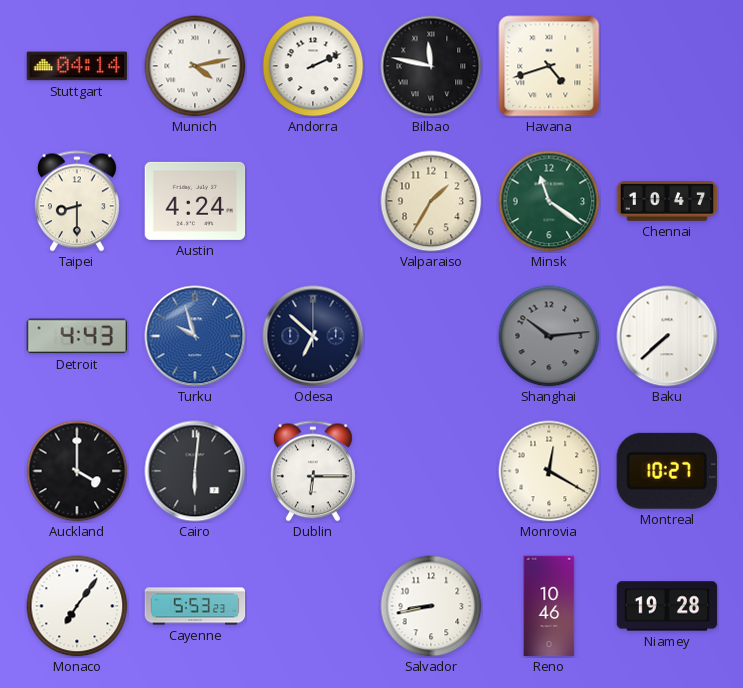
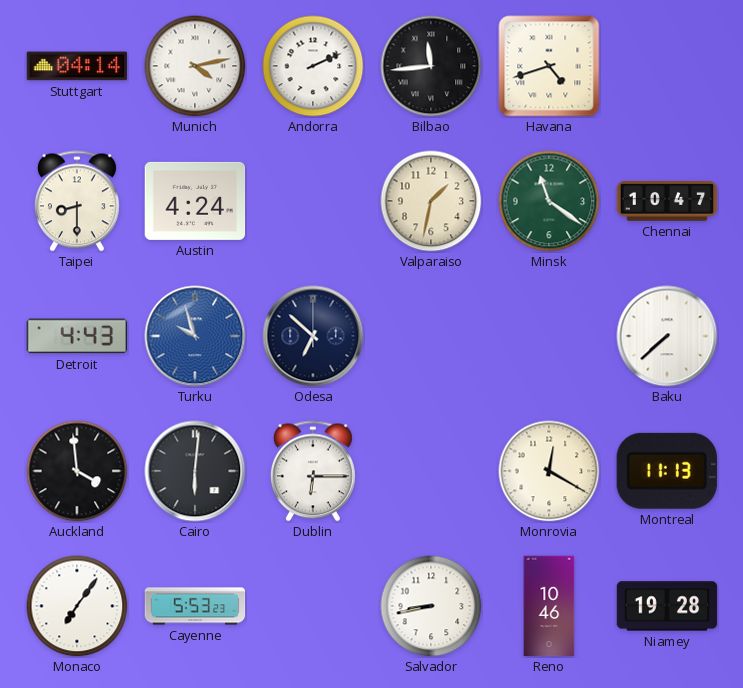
Bilbao: 11:47 -> 11:44 (431, 66)
Valparaiso: 1:35 -> 1:32 (431, 201)
Shanghai: 10:14 -> none (549, 336)
Auckland: 4:00 -> 3:59 (77, 471)
Montreal: 10:27 -> 11:13 (667, 471)
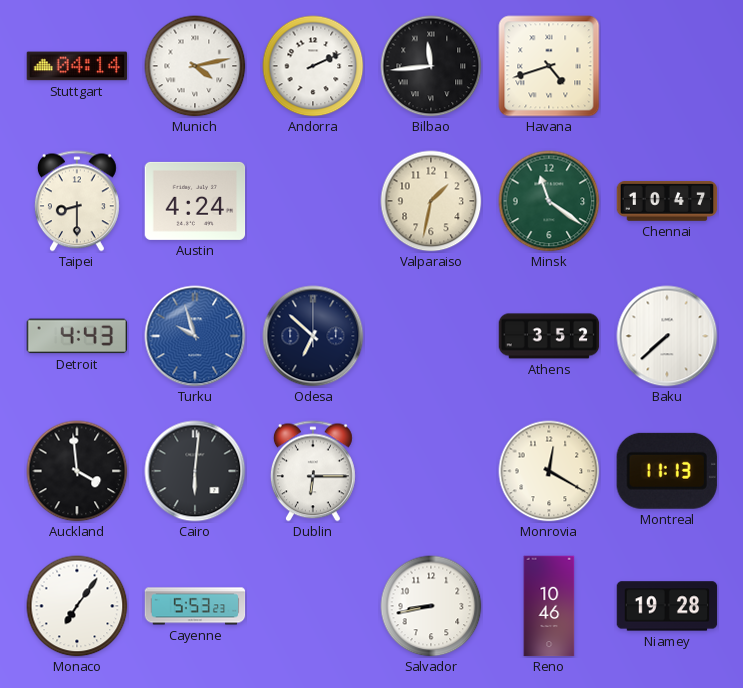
Athens: none -> 3:52 (549, 336)
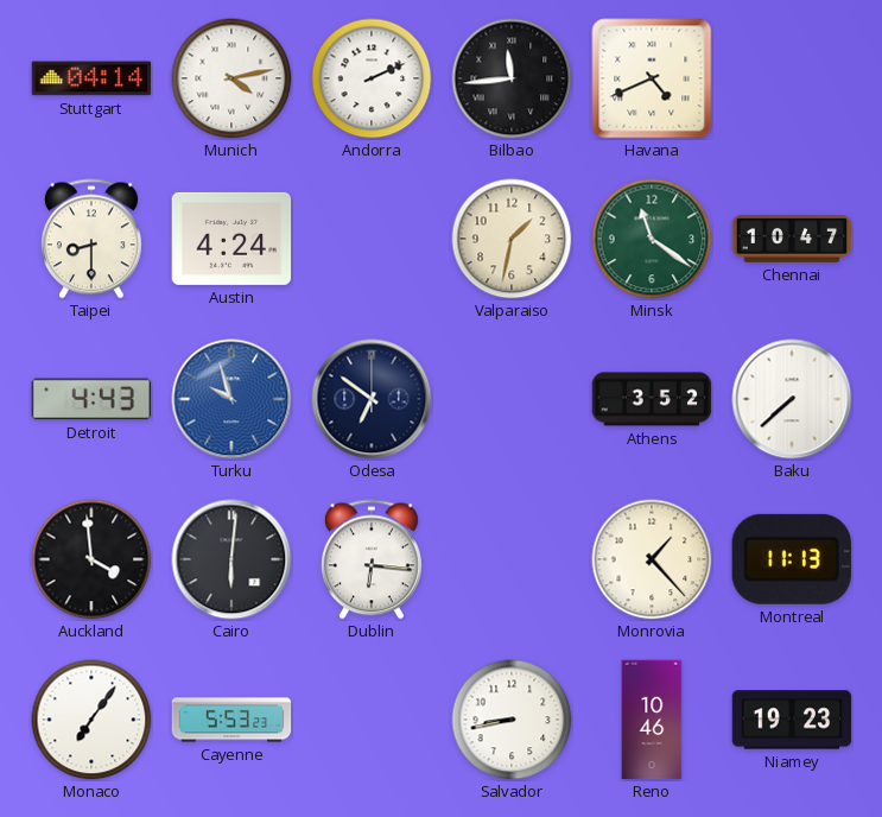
Havana: 4:42 -> 4:41 (652, 78)
Odesa: 6:52 -> 6:51 (372, 399)
Dublin: 6:15 -> 6:16 (372, 559)
Monrovia: 12:20 -> 1:23 (652, 559)
Niamey: 19:28 -> 19:23 (792, 720)
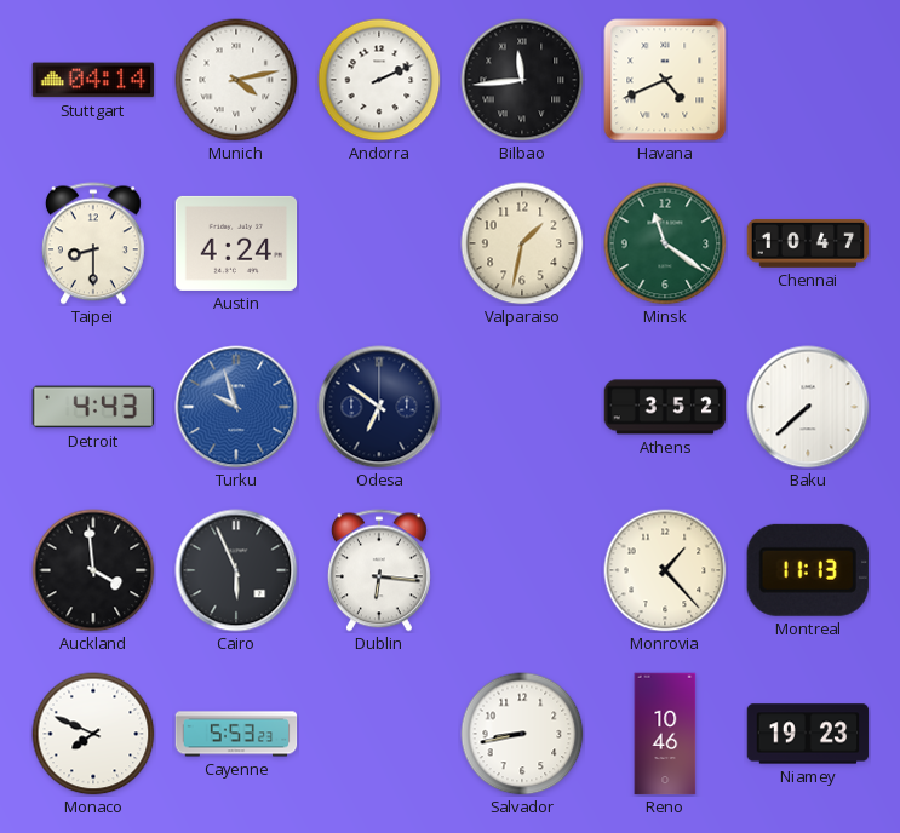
Cairo: 6:01 -> 5:56 (236, 570)
Monaco: 7:06 -> 7:49 (93, 734)
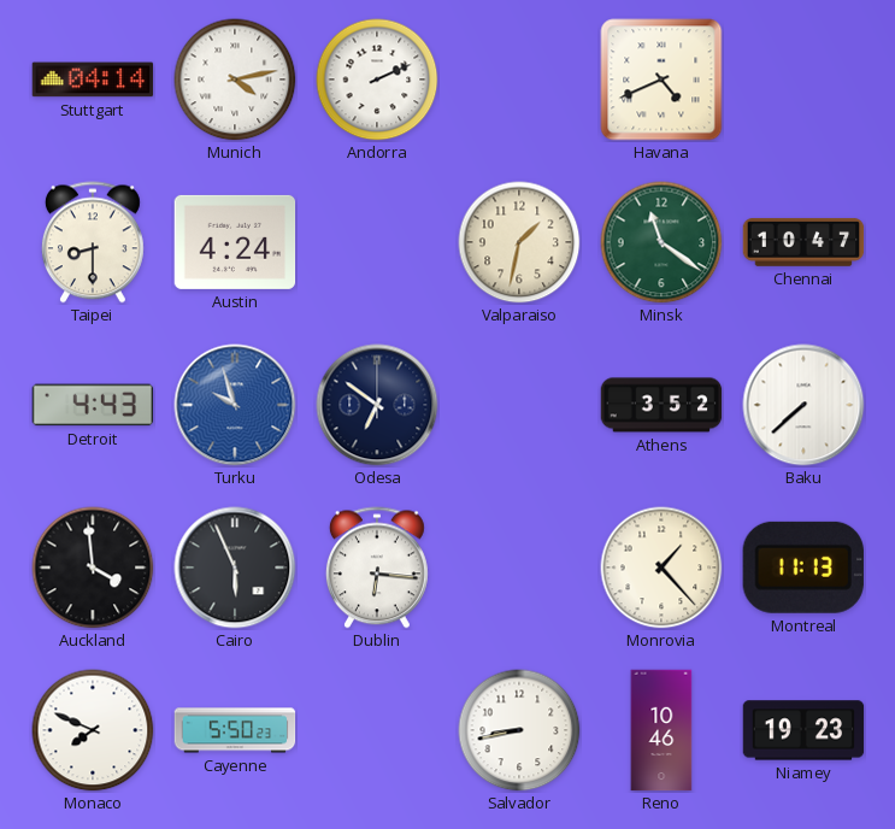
Bilbao: 11:44 -> none (522, 80)
Cayenne: 5:53 -> 5:50 (235, 730)
